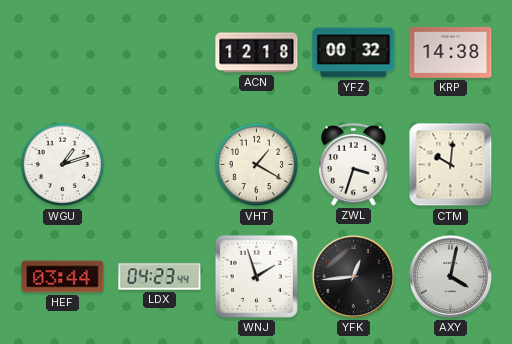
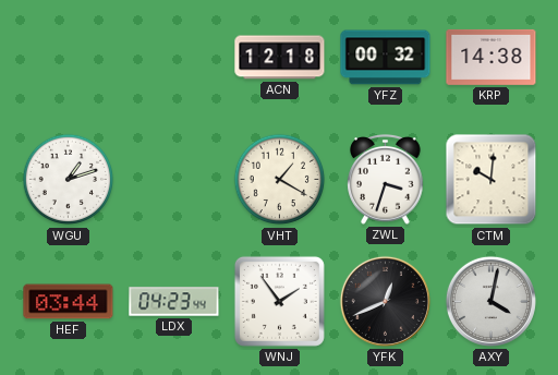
WNJ: 1:57 -> 1:54 (279, 301)
YFK: 12:44 -> 12:41 (385, 301)
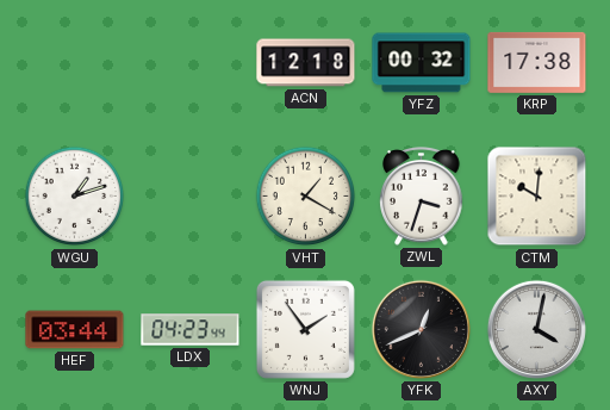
KRP: 14:38 -> 17:38 (537, 62)
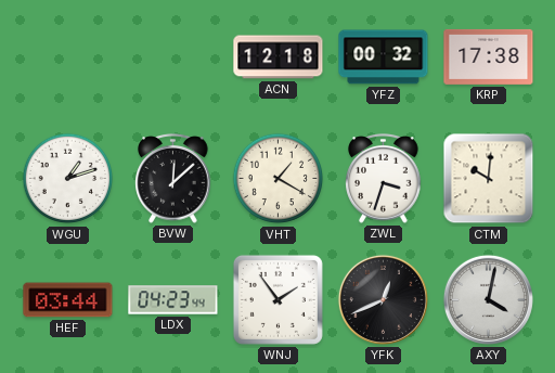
BVW: none -> 12:08 (173, 179)
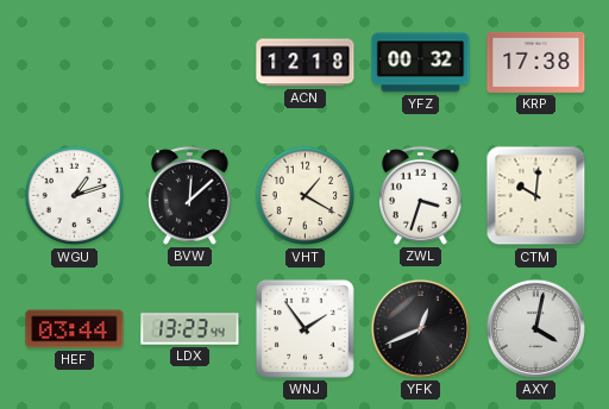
LDX: 04:23 -> 13:23 (190, 329)
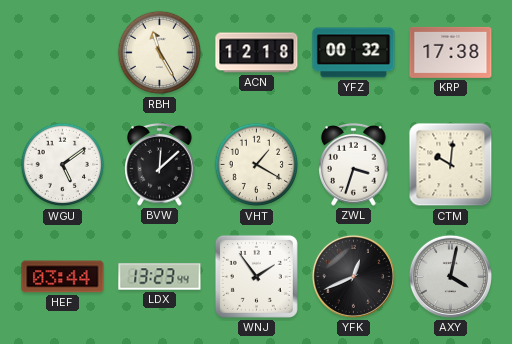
RBH: none -> 11:25 (160, 53)
WGU: 1:12 -> 5:09 (63, 165)
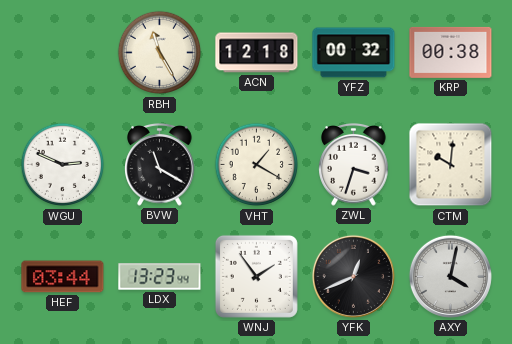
KRP: 17:38 -> 00:38 (451, 52)
WGU: 5:09 -> 2:49 (63, 165)
BVW: 12:08 -> 11:20 (160, 165)
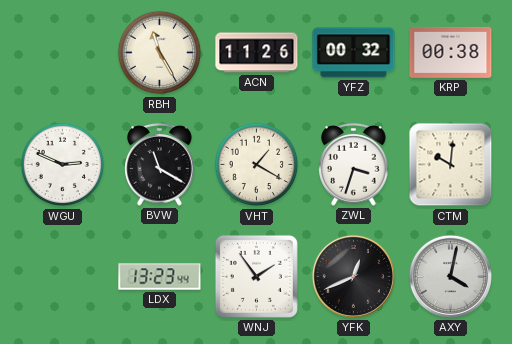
ACN: 12:18 -> 11:26 (257, 53)
HEF: 03:44 -> none (63, 277)
